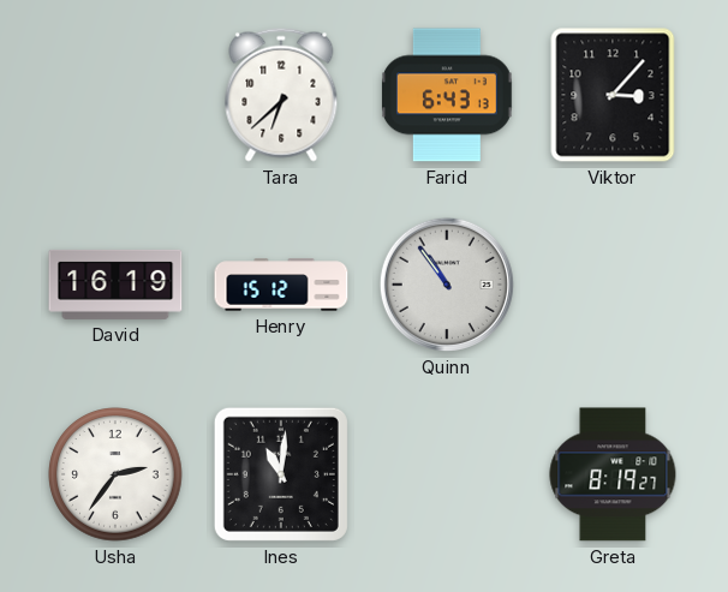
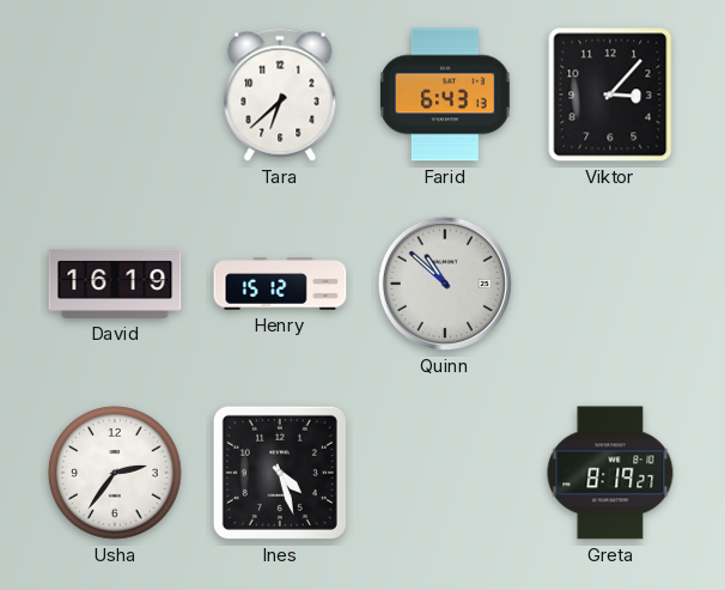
Quinn: 10:54 -> 10:52 (445, 284)
Ines: 11:01 -> 4:27 (280, 473)
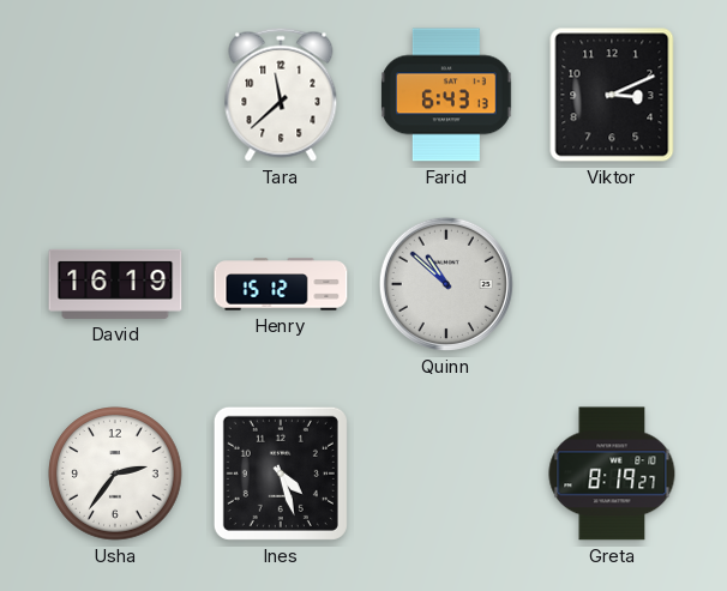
Tara: 6:38 -> 11:38 (281, 95)
Viktor: 3:07 -> 3:11 (612, 95)
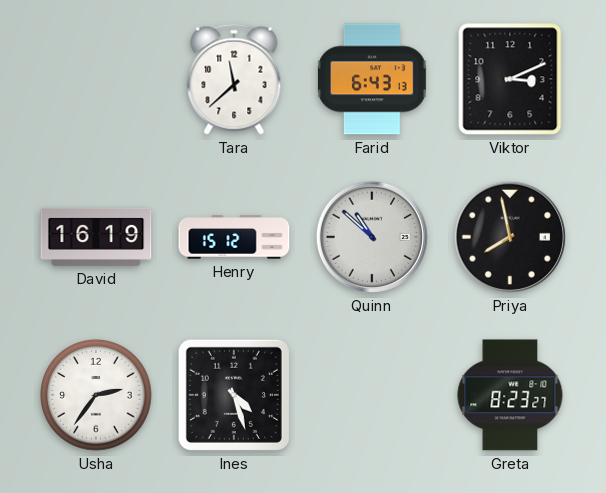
Priya: none -> 7:58 (510, 237)
Greta: 8:19 -> 8:23 (510, 395)
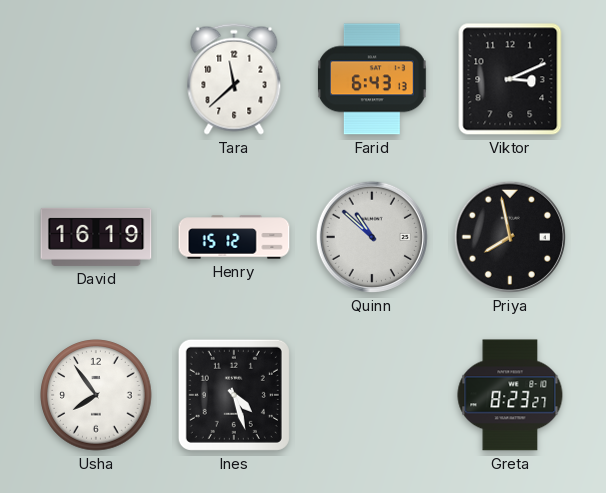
Usha: 2:36 -> 7:54 (96, 395)
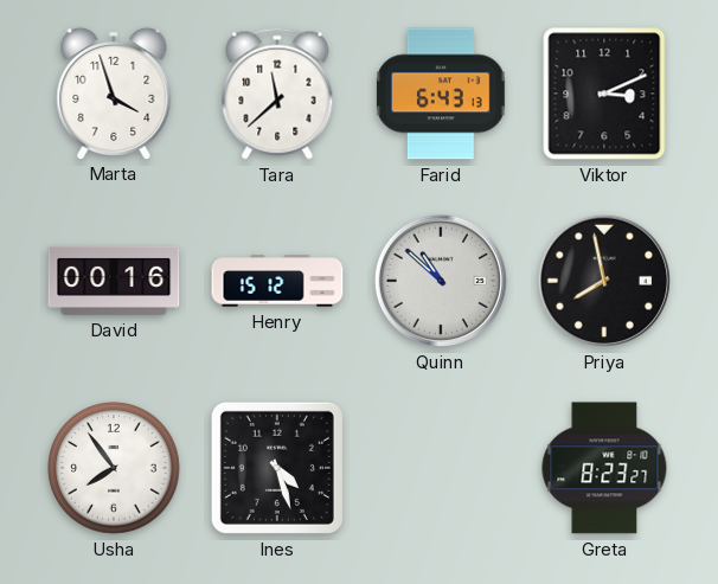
Marta: none -> 3:57 (114, 92)
David: 16:19 -> 00:16 (114, 281)
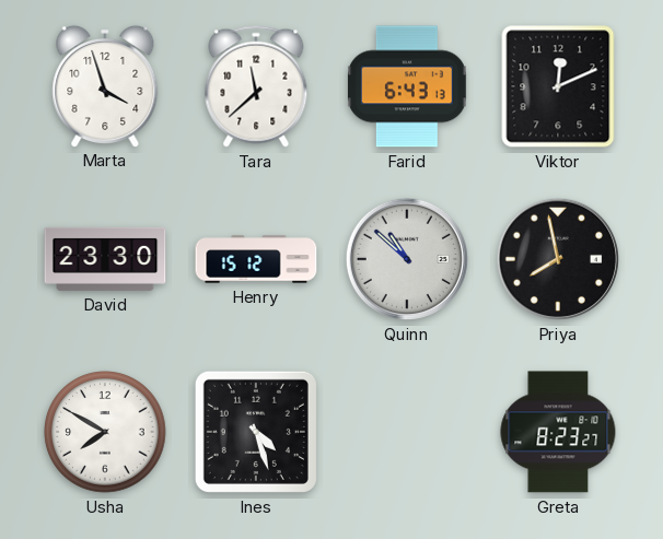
Viktor: 3:11 -> 12:11 (558, 86)
David: 00:16 -> 23:30 (105, 259)
Usha: 7:54 -> 7:50 (105, 432)
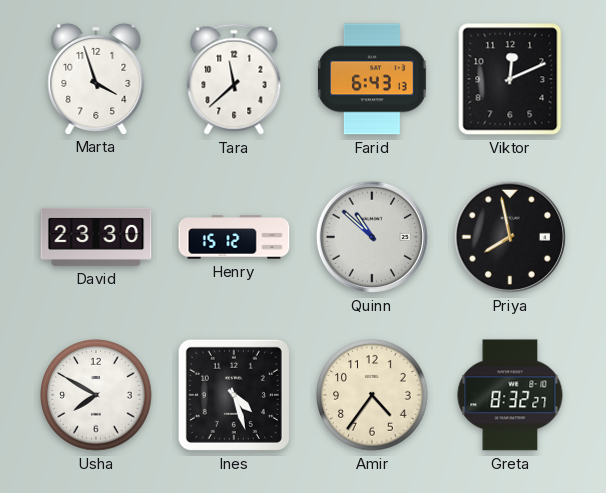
Amir: none -> 4:36 (372, 395)
Greta: 8:23 -> 8:32 (510, 395)
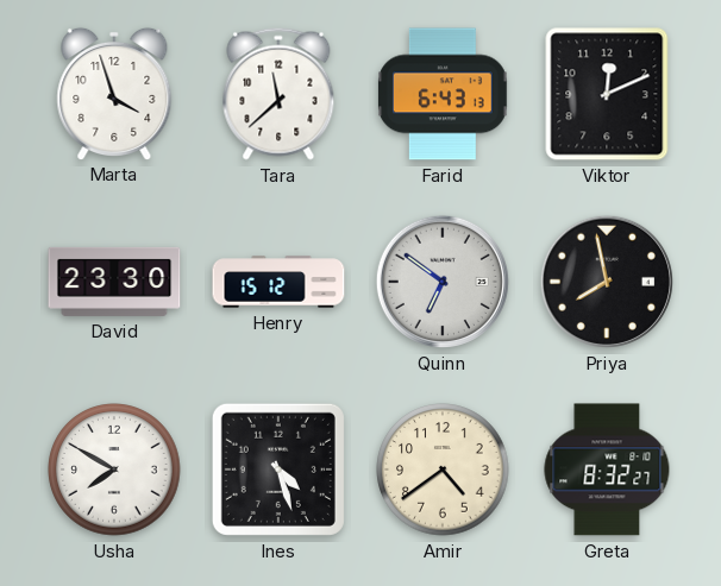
Quinn: 10:52 -> 6:51 (443, 282)
Amir: 4:36 -> 4:39 (443, 470)
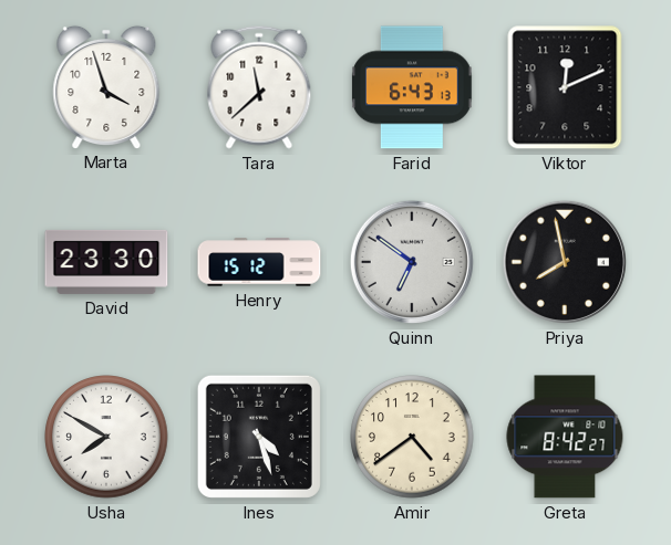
Greta: 8:32 -> 8:42 (565, 437)
